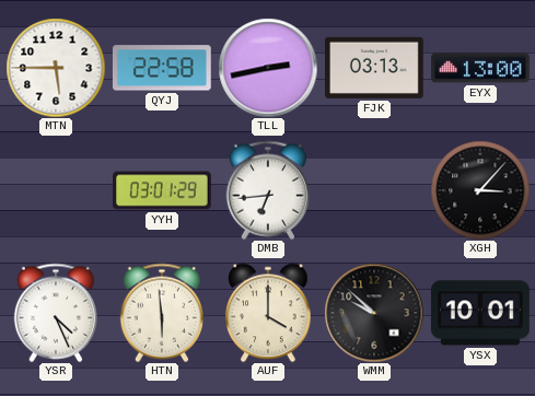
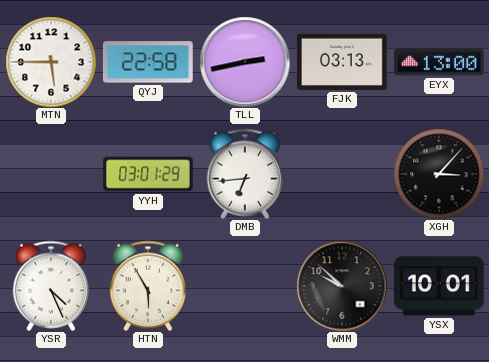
HTN: 5:59 -> 5:55 (147, 286)
AUF: 4:00 -> none (268, 313)
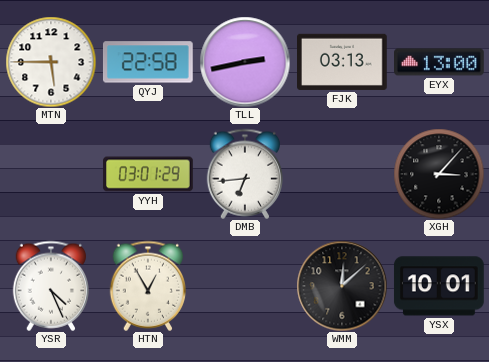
HTN: 5:55 -> 12:55 (147, 286)
WMM: 9:52 -> 12:08 (342, 286)
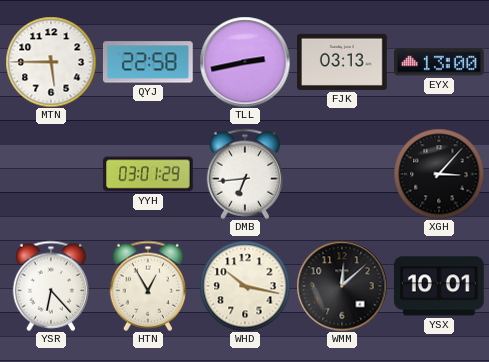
YSR: 4:26 -> 6:23 (50, 286)
WHD: none -> 10:17 (245, 286)
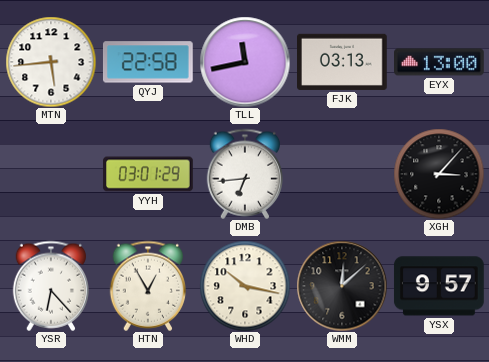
MTN: 5:45 -> 5:44 (51, 62)
TLL: 2:43 -> 11:43 (245, 62)
YSX: 10:01 -> 9:57 (439, 286)
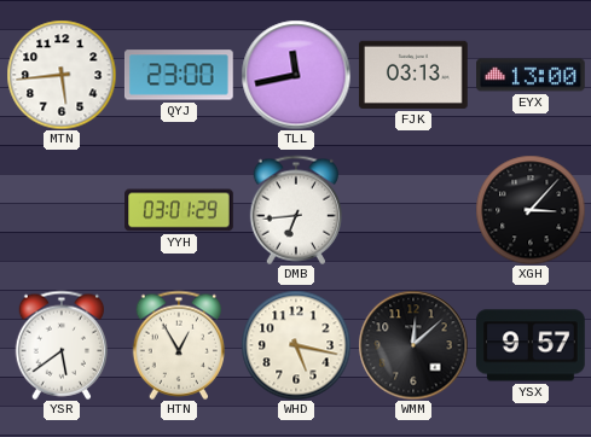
QYJ: 22:58 -> 23:00 (179, 75)
YSR: 6:23 -> 5:39 (60, 345)
WHD: 10:17 -> 5:17 (296, 345)
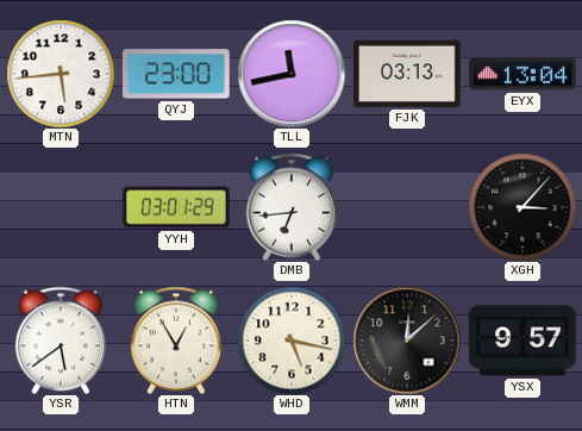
EYX: 13:00 -> 13:04 (524, 74)
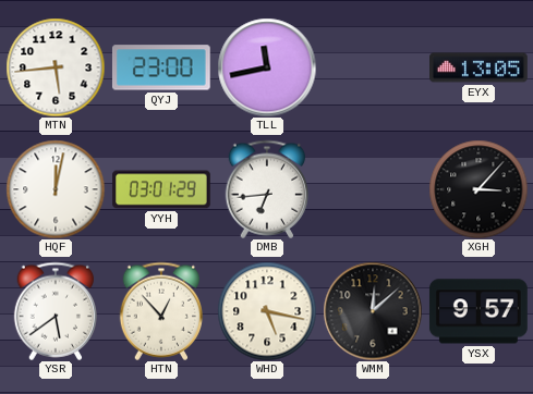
FJK: 03:13 -> none (408, 74)
EYX: 13:04 -> 13:05 (480, 67)
HQF: none -> 12:02 (56, 189)
HTN: 12:55 -> 12:53 (160, 311)
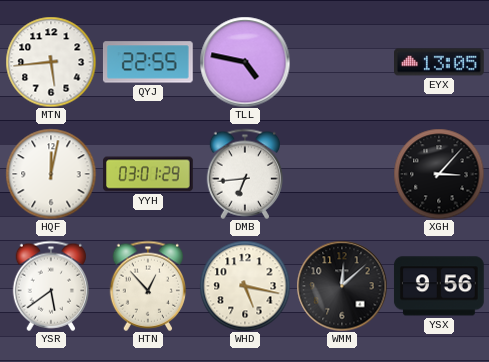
QYJ: 23:00 -> 22:55 (148, 62)
TLL: 11:43 -> 4:47 (245, 62)
YSX: 9:57 -> 9:56 (439, 286)
